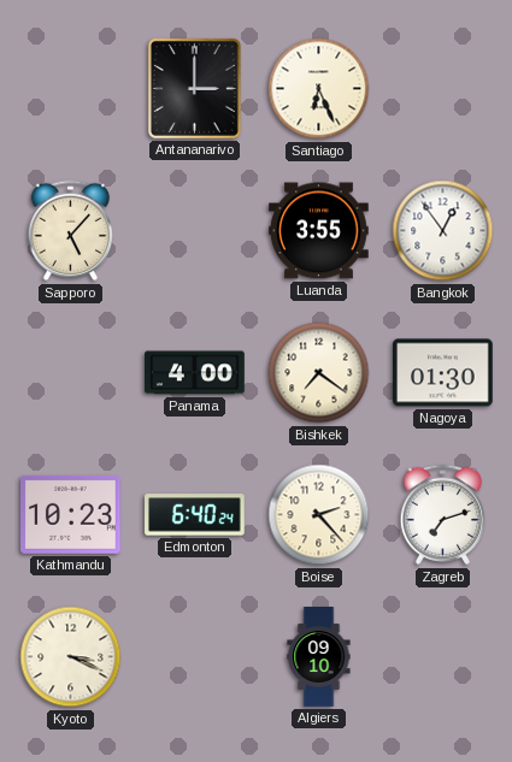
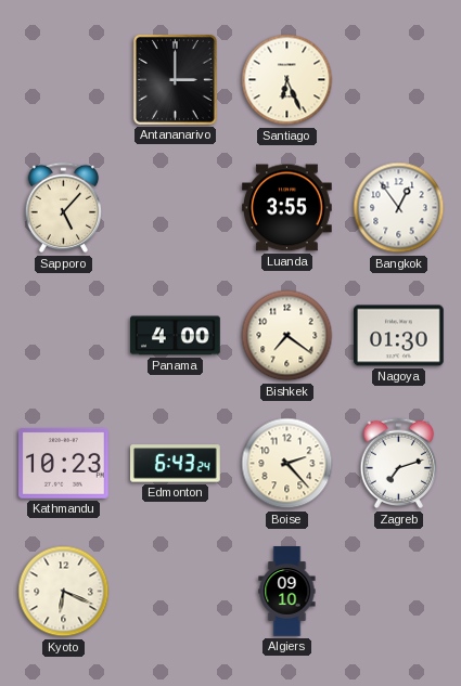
Edmonton: 6:40 -> 6:43 (176, 464)
Kyoto: 3:19 -> 6:19 (64, 592)
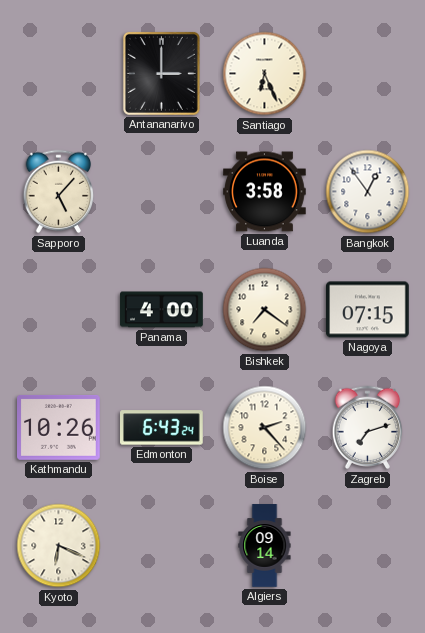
Luanda: 3:55 -> 3:58 (265, 192)
Nagoya: 01:30 -> 07:15 (368, 310)
Kathmandu: 10:23 -> 10:26 (59, 427)
Algiers: 09:10 -> 09:14 (265, 546)
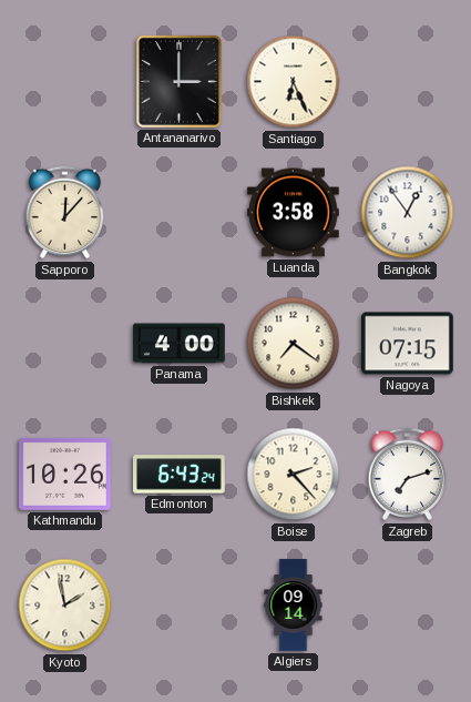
Sapporo: 5:07 -> 12:07 (65, 213)
Kyoto: 6:19 -> 1:58 (65, 606)
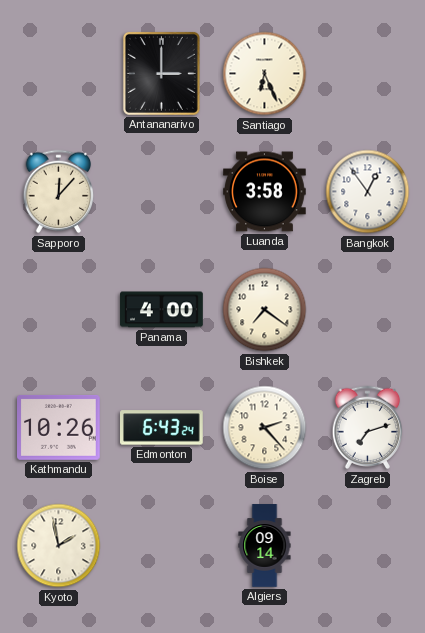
Nagoya: 07:15 -> none (408, 344)
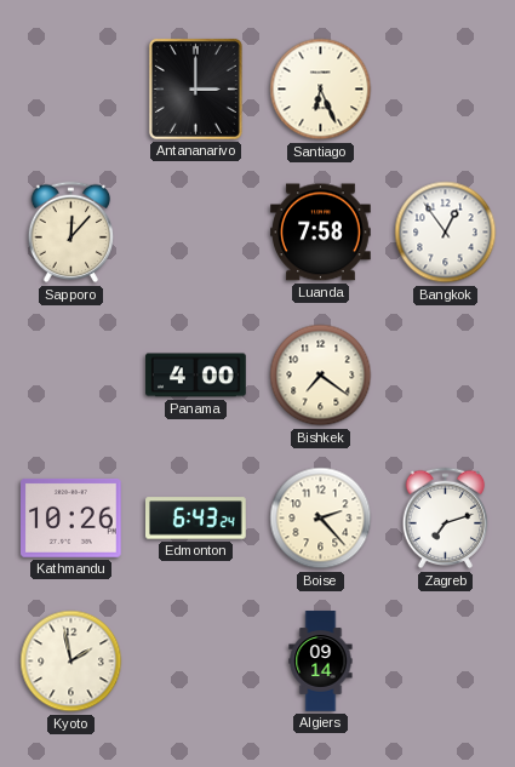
Luanda: 3:58 -> 7:58 (321, 233)
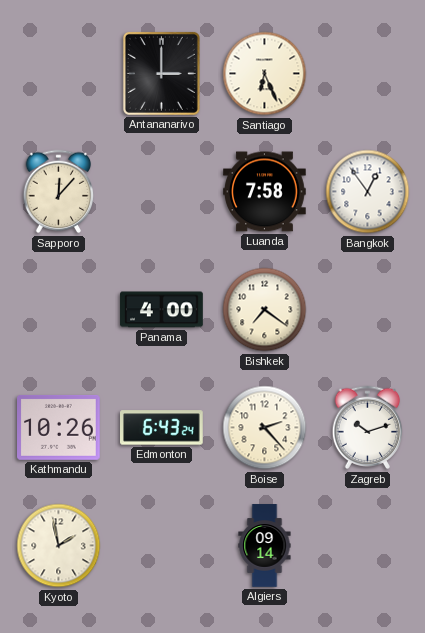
Zagreb: 7:12 -> 10:12 (368, 428)
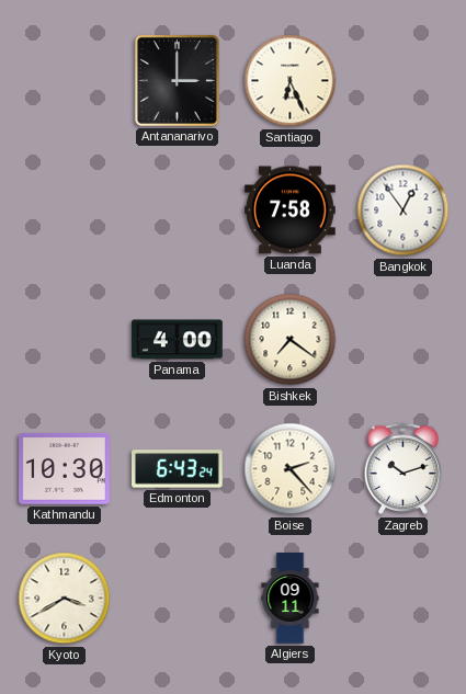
Sapporo: 12:07 -> none (59, 192)
Kathmandu: 10:26 -> 10:30 (65, 468)
Kyoto: 1:58 -> 3:40 (65, 599)
Algiers: 09:14 -> 09:11 (291, 599)
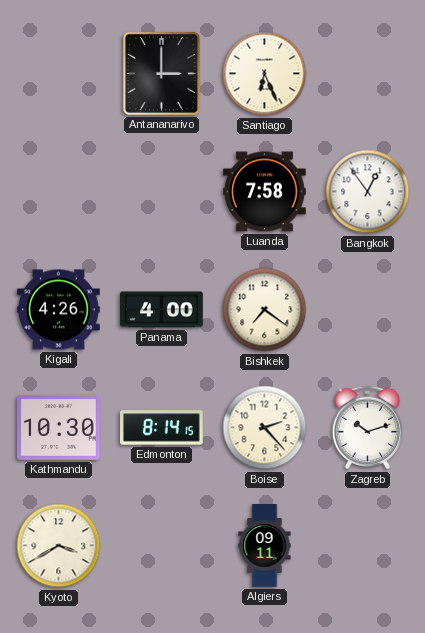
Kigali: none -> 4:26 (59, 310)
Edmonton: 6:43 -> 8:14 (162, 428)
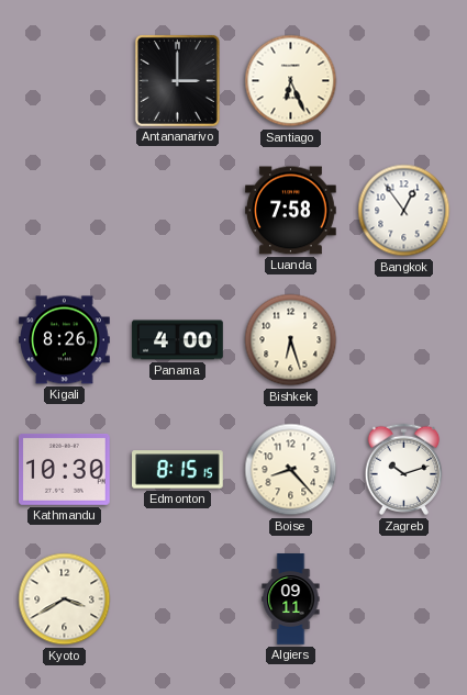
Kigali: 4:26 -> 8:26 (65, 340)
Bishkek: 7:21 -> 6:27 (291, 340)
Edmonton: 8:14 -> 8:15 (178, 470)
Boise: 2:23 -> 8:23 (291, 470)
